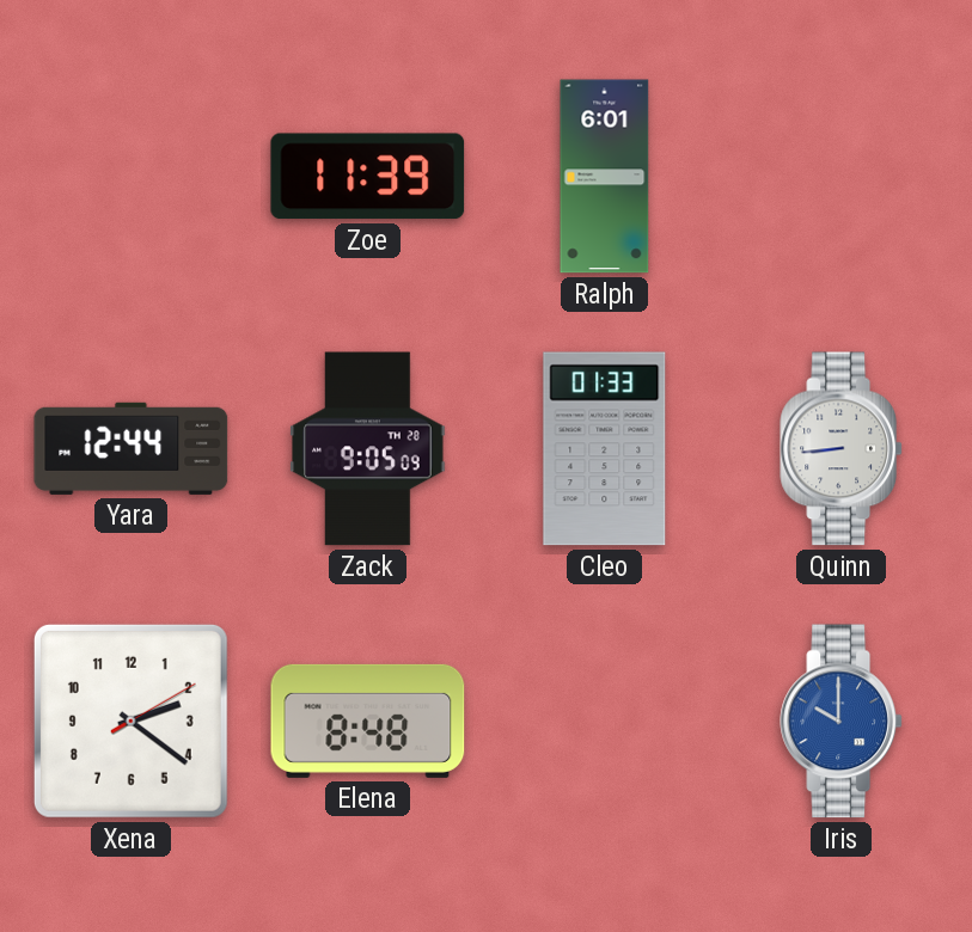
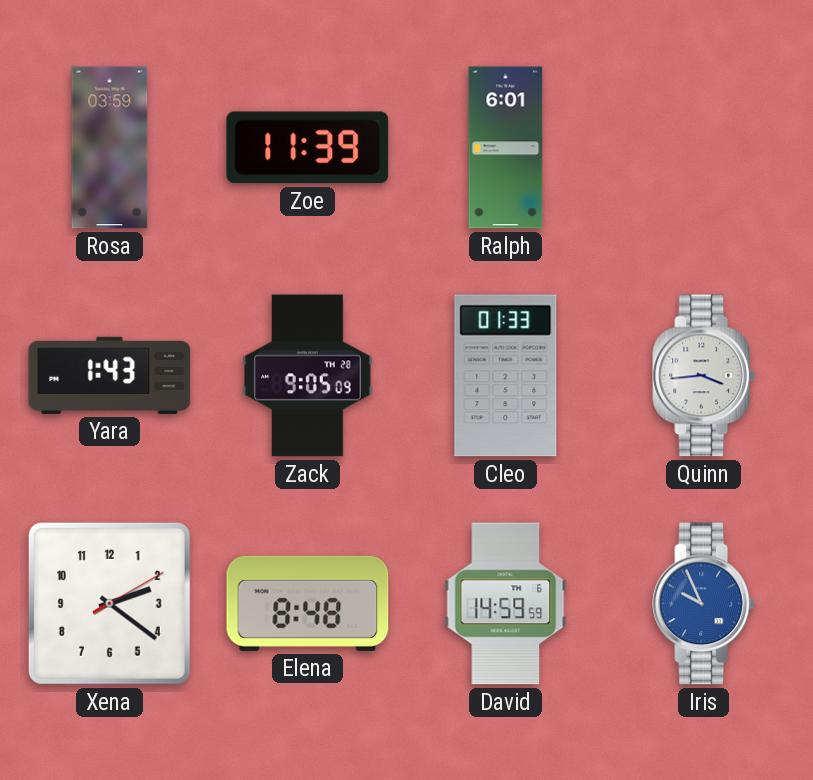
Rosa: none -> 03:59 (110, 148)
Yara: 12:44 -> 1:43 (110, 375)
Quinn: 8:44 -> 3:44 (704, 376)
David: none -> 14:59 (506, 604)
Iris: 10:00 -> 9:56 (704, 604)
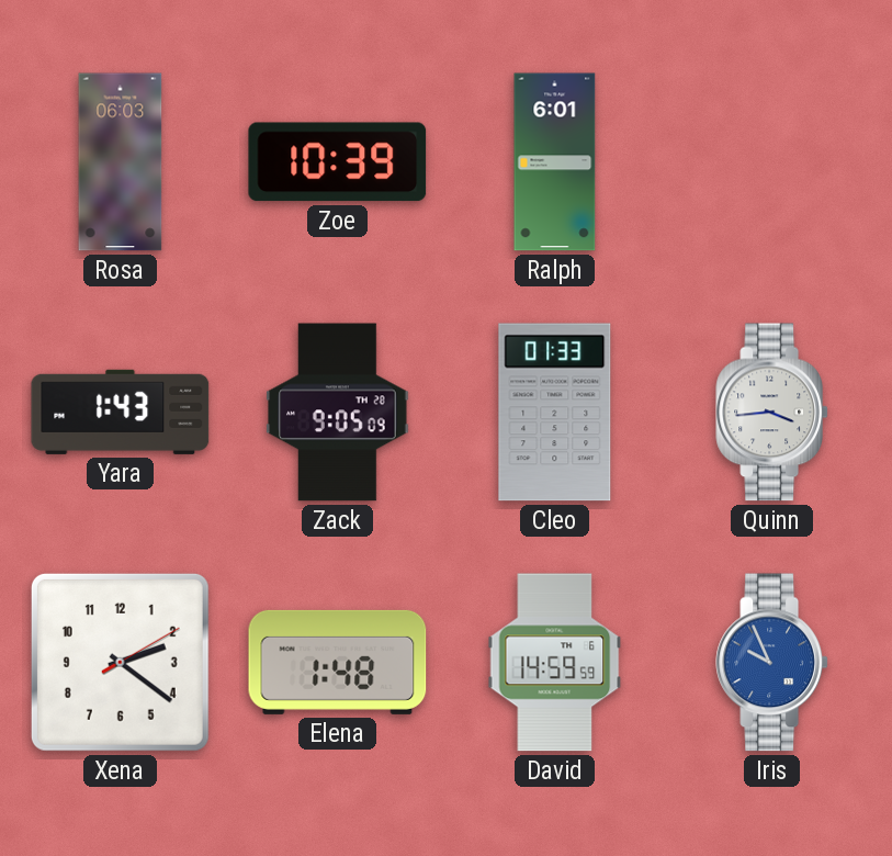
Rosa: 03:59 -> 06:03 (121, 162)
Zoe: 11:39 -> 10:39 (338, 162)
Elena: 8:48 -> 1:48 (338, 662)
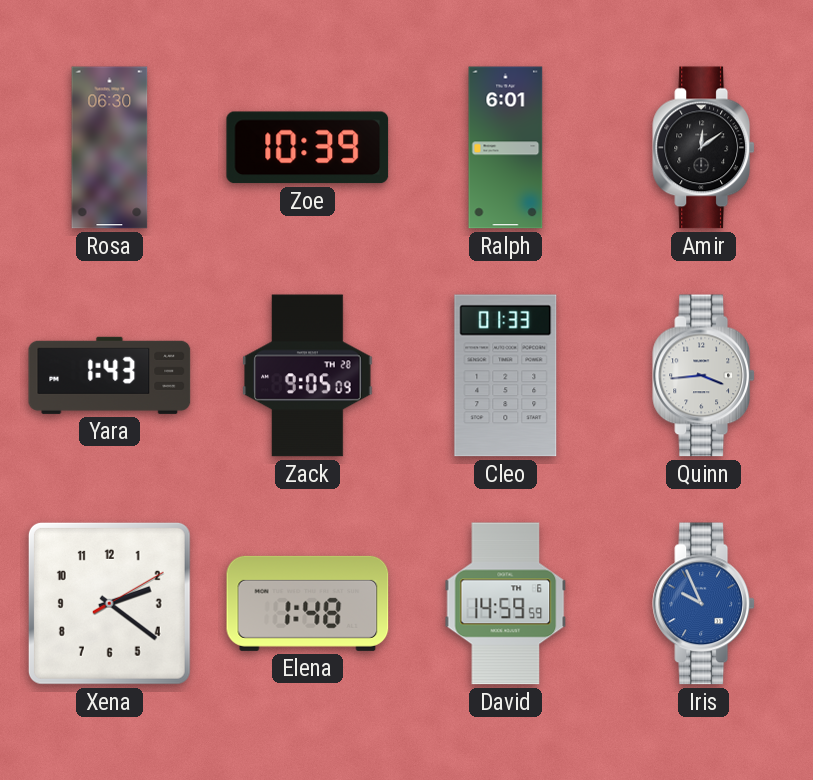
Rosa: 06:03 -> 06:30 (110, 148)
Amir: none -> 12:09 (704, 148)
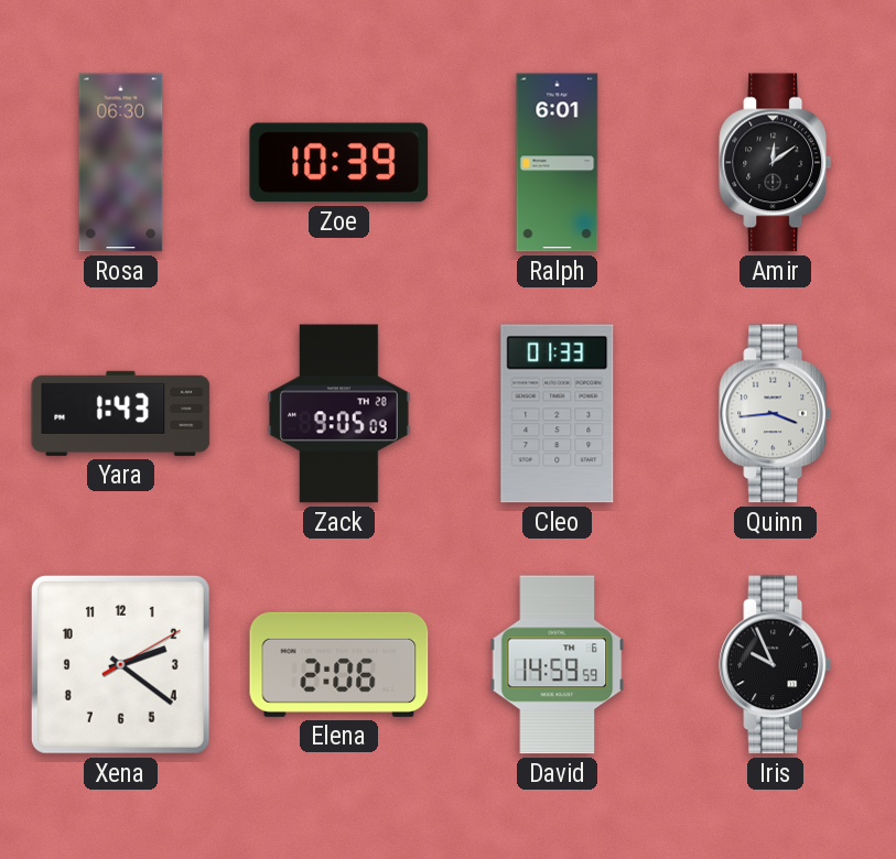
Elena: 1:48 -> 2:06 (339, 664)
Iris dial: blue -> black (776, 665)
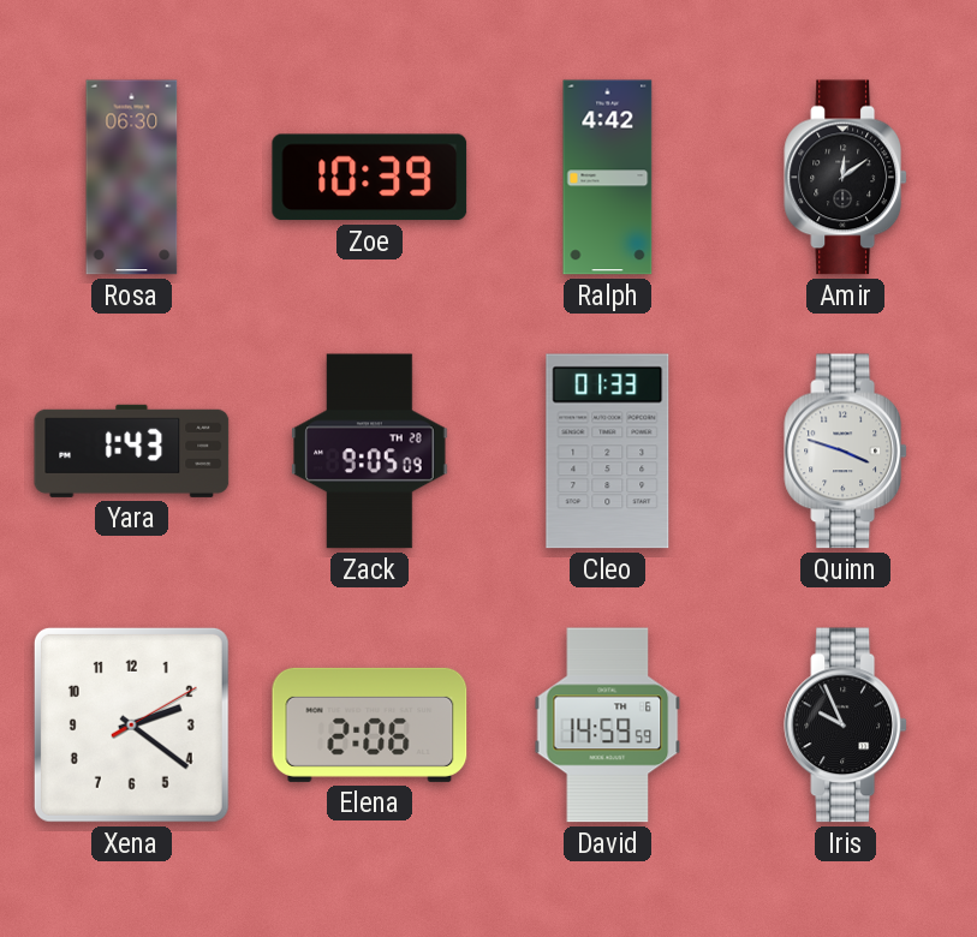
Ralph: 6:01 -> 4:42 (608, 178)
Quinn: 3:44 -> 3:48 (846, 452)
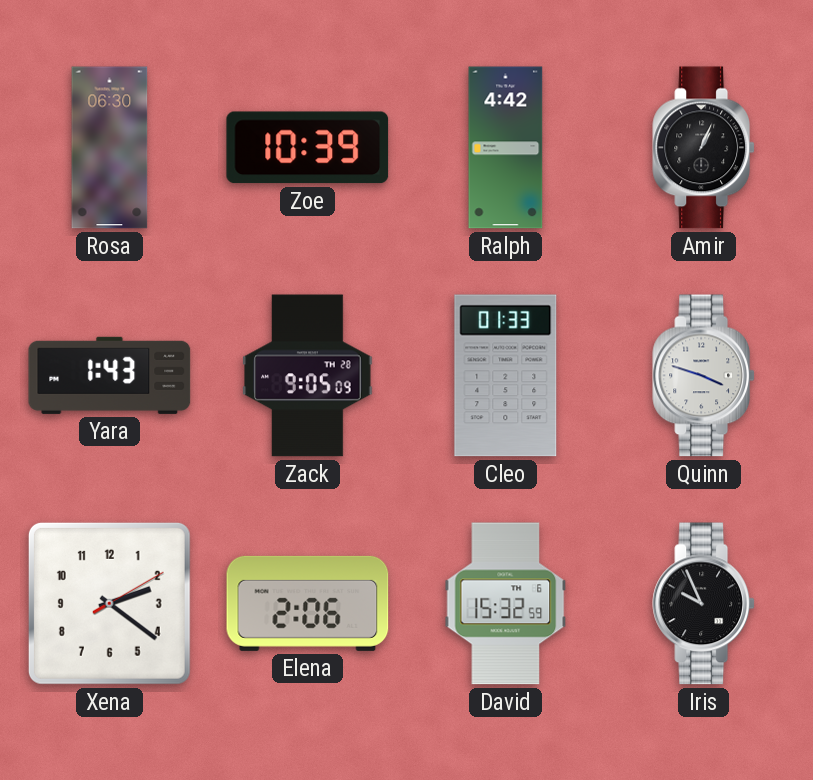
Amir: 12:09 -> 1:04 (704, 148)
David: 14:59 -> 15:32 (506, 604)
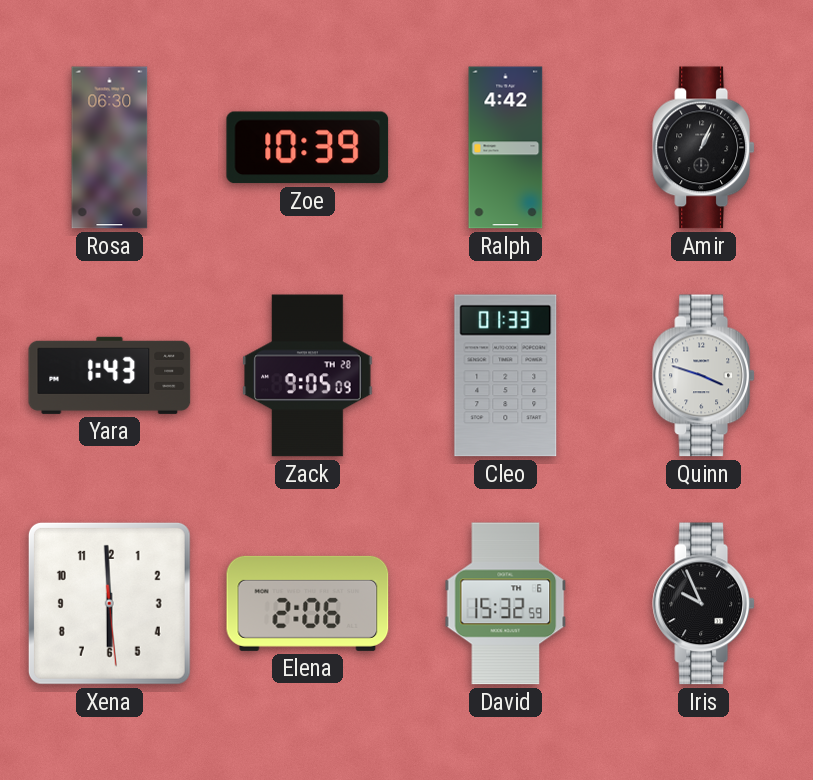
Xena: 2:21 -> 5:59 (109, 603)
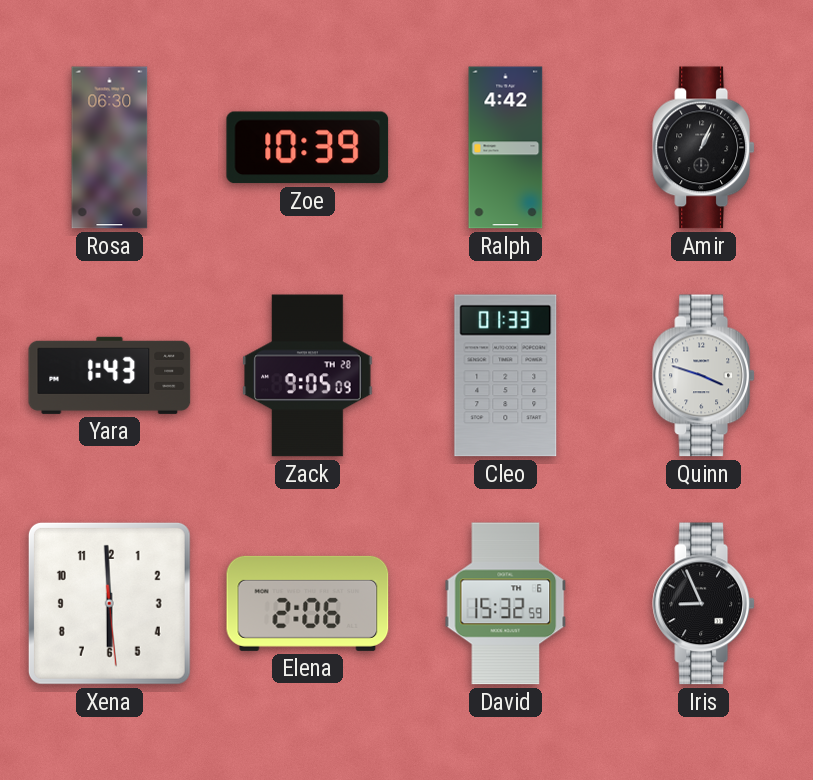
Iris: 9:56 -> 8:56 (704, 604)
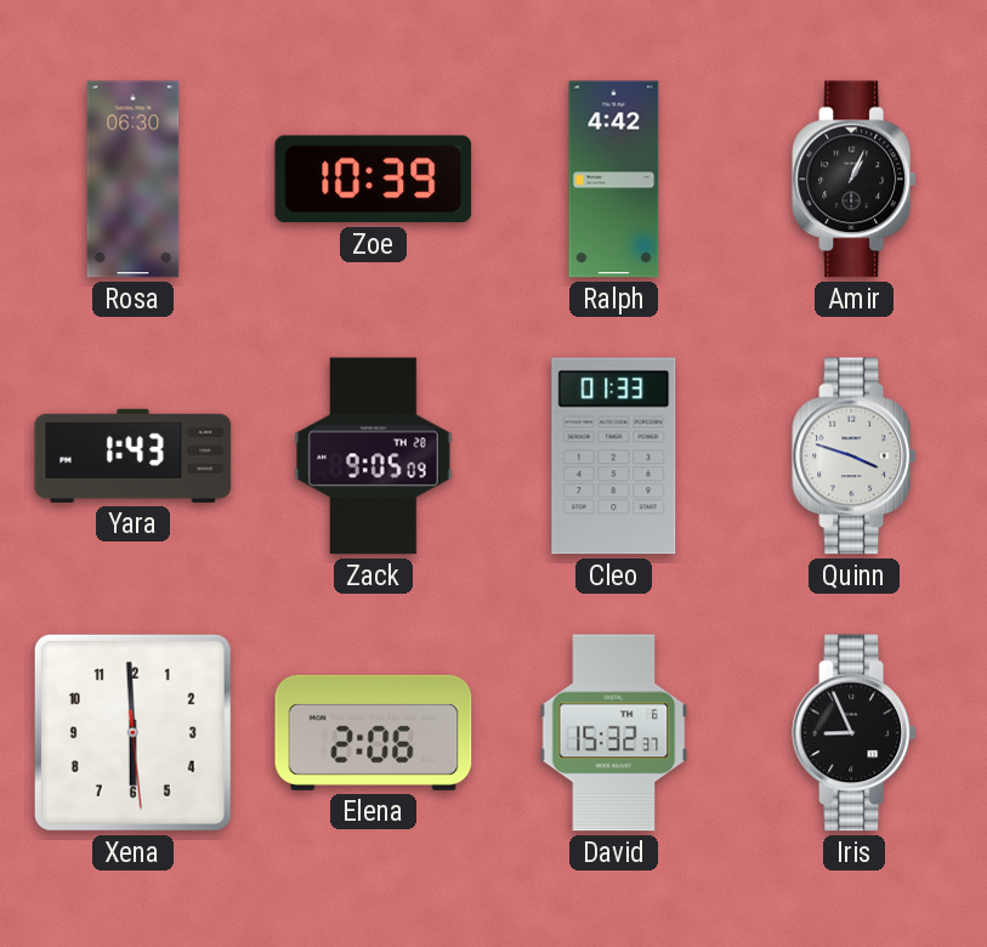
David: 15:32:59 -> 15:32:37 (614, 733)
